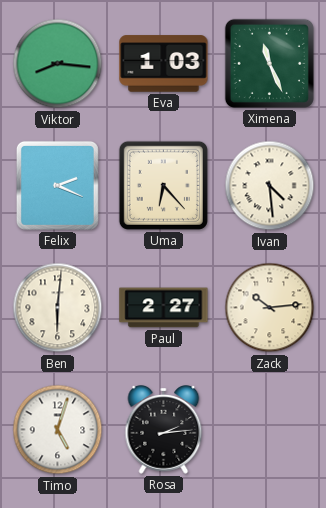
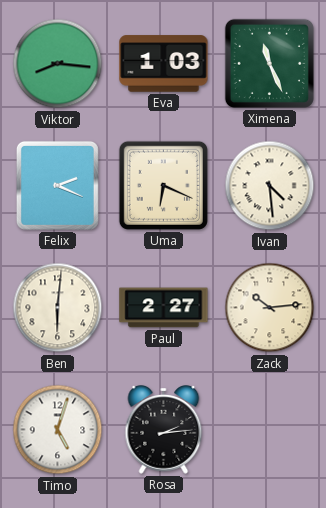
Uma: 6:23 -> 6:19 (163, 185)
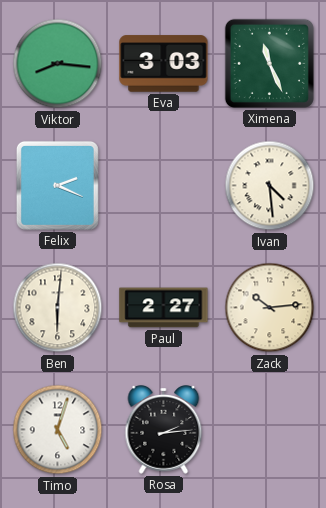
Eva: 1:03 -> 3:03 (164, 64)
Uma: 6:19 -> none (163, 185)
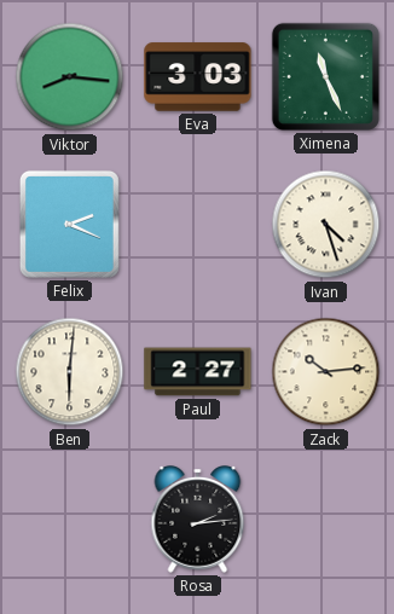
Ivan: 4:29 -> 4:27 (326, 225)
Timo: 5:03 -> none (58, 430)
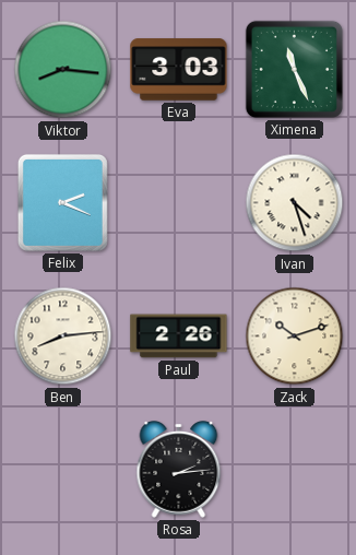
Ben: 6:01 -> 8:14 (63, 336)
Paul: 2:27 -> 2:26 (179, 336)
Zack: 10:14 -> 10:12 (295, 336)
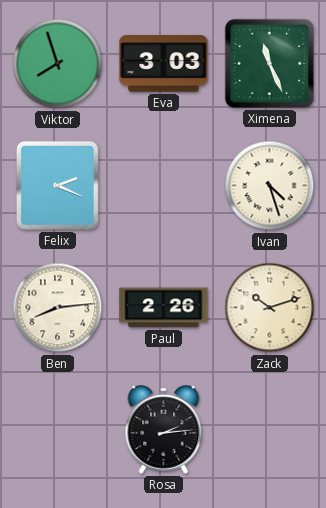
Viktor: 8:16 -> 7:57 (58, 64)
